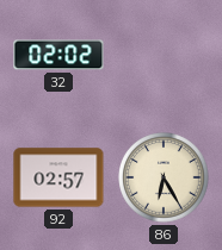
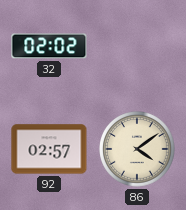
86: 6:25 -> 4:09 (137, 149)
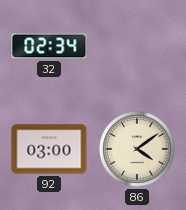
32: 02:02 -> 02:34 (49, 46)
92: 02:57 -> 03:00 (49, 149)
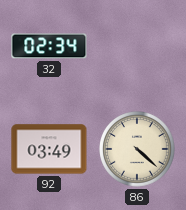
92: 03:00 -> 03:49 (49, 149)
86: 4:09 -> 4:22 (137, 149)
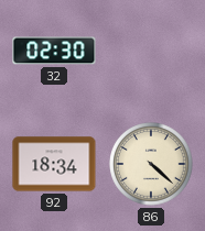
32: 02:34 -> 02:30 (54, 51)
92: 03:49 -> 18:34 (54, 164)
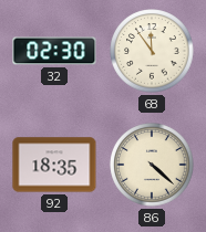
68: none -> 11:54 (152, 51)
92: 18:34 -> 18:35 (54, 165)
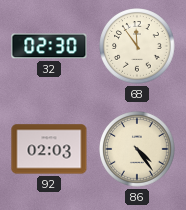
92: 18:35 -> 02:03 (49, 149)
86: 4:22 -> 4:24 (137, 149)
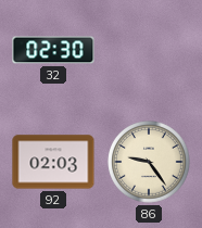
68: 11:54 -> none (137, 46)
86: 4:24 -> 9:24 (149, 162)
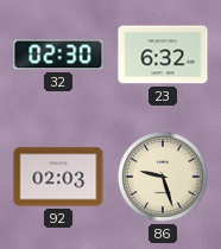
23: none -> 6:32 (163, 55)
86: 9:24 -> 9:27 (163, 177)
